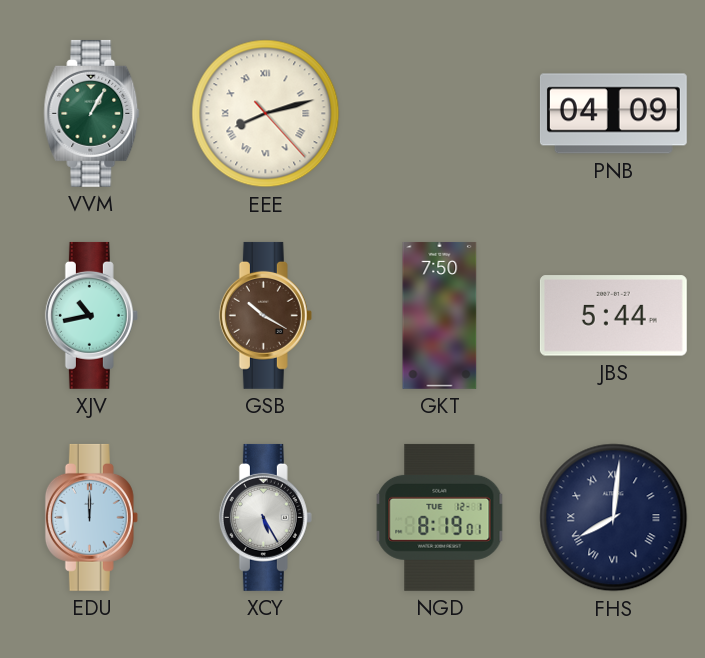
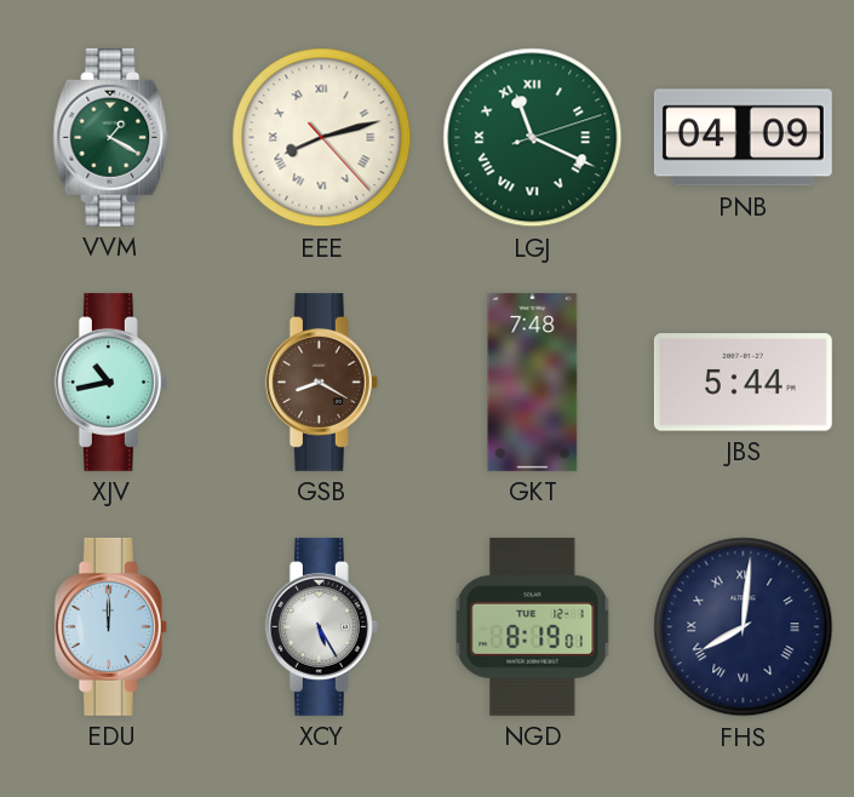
VVM: 1:05 -> 1:20 (111, 137)
LGJ: none -> 11:19 (533, 138)
GSB: 10:20 -> 8:20 (321, 382)
GKT: 7:50 -> 7:48 (533, 382)
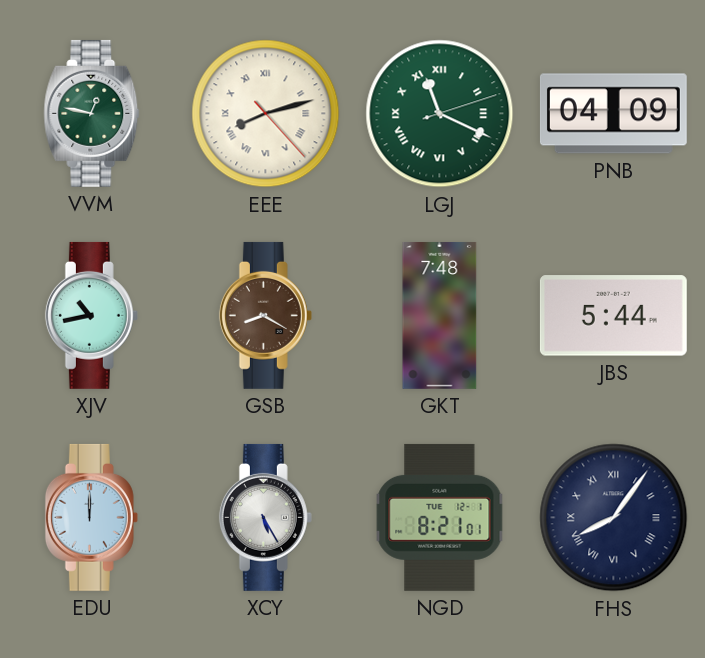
VVM: 1:20 -> 12:47 (92, 113)
NGD: 8:19 -> 8:21 (440, 517)
FHS: 8:01 -> 8:06 (614, 518)
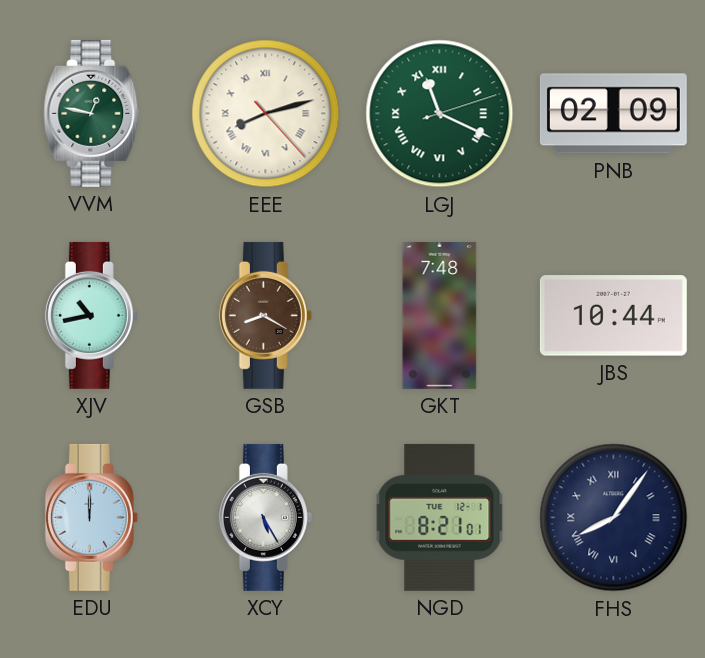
PNB: 04:09 -> 02:09 (613, 114)
JBS: 5:44 -> 10:44 (613, 316)
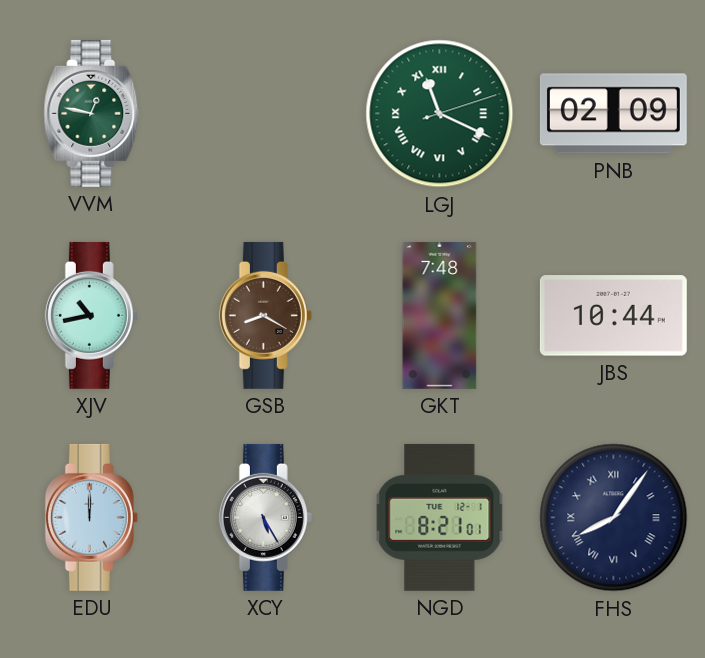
EEE: 8:12 -> none (266, 114)
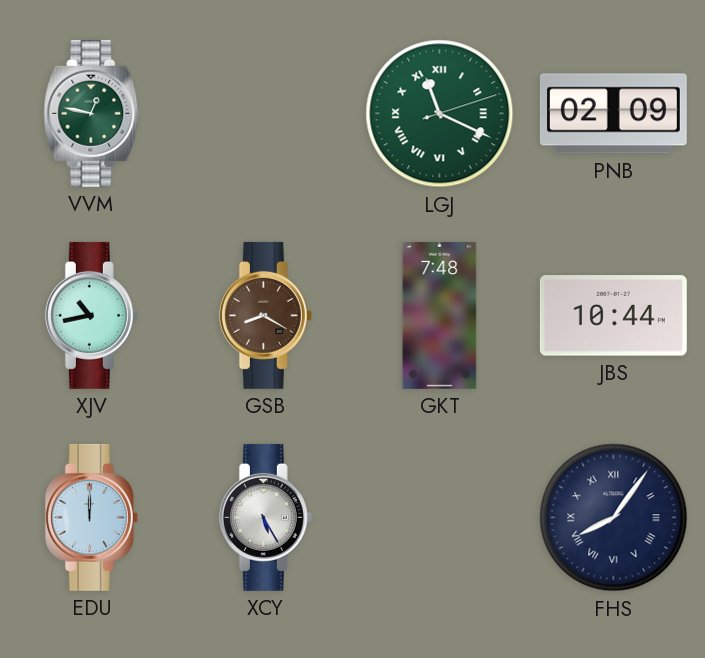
NGD: 8:21 -> none (440, 517)
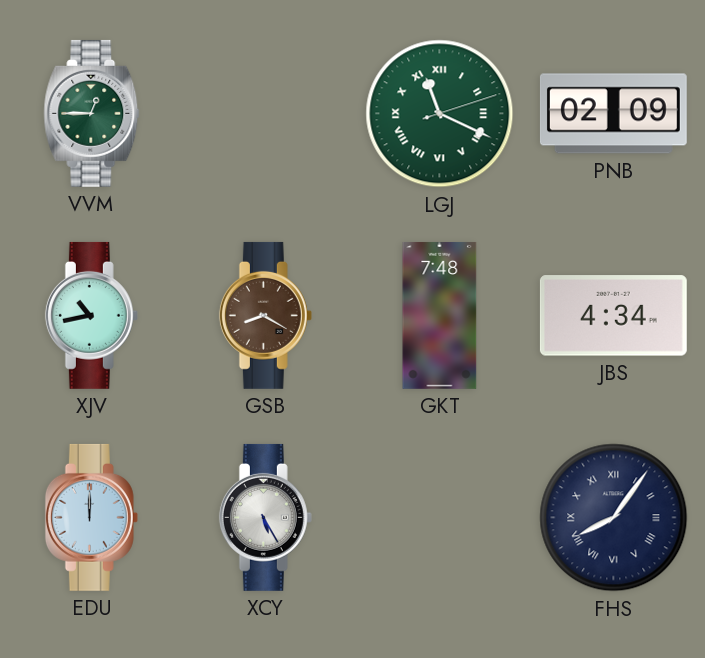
VVM: 12:47 -> 12:45 (92, 113)
JBS: 10:44 -> 4:34 (613, 316)
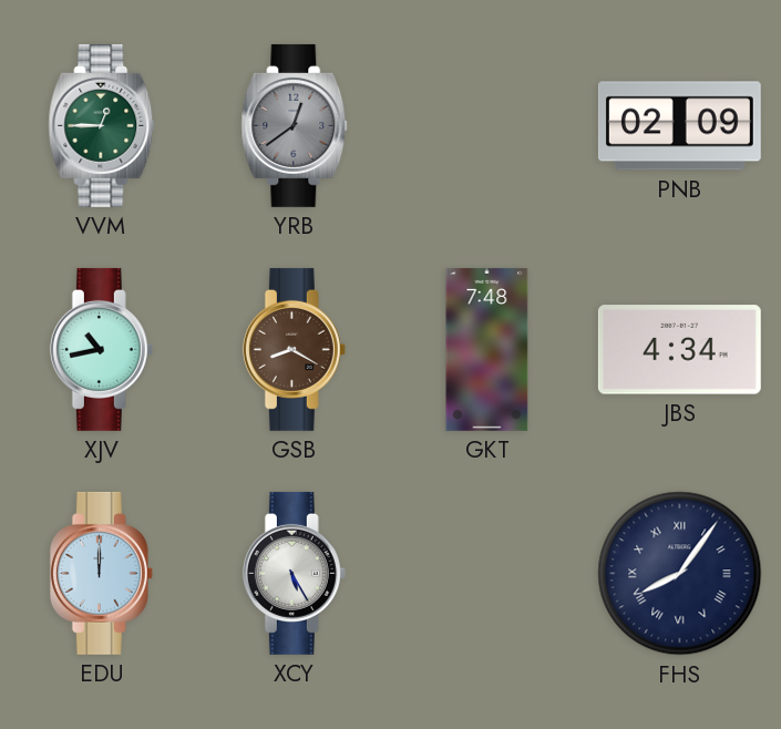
YRB: none -> 12:39 (295, 125)
LGJ: 11:19 -> none (440, 114)
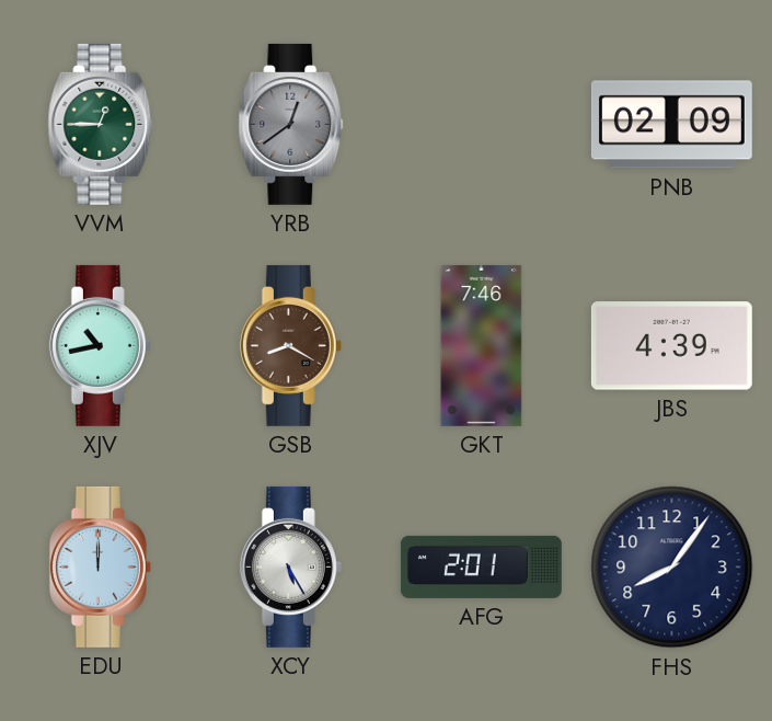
GKT: 7:48 -> 7:46 (482, 345)
JBS: 4:34 -> 4:39 (671, 346)
AFG: none -> 2:01 (481, 566)
FHS numerals: Roman -> Arabic (672, 568)
